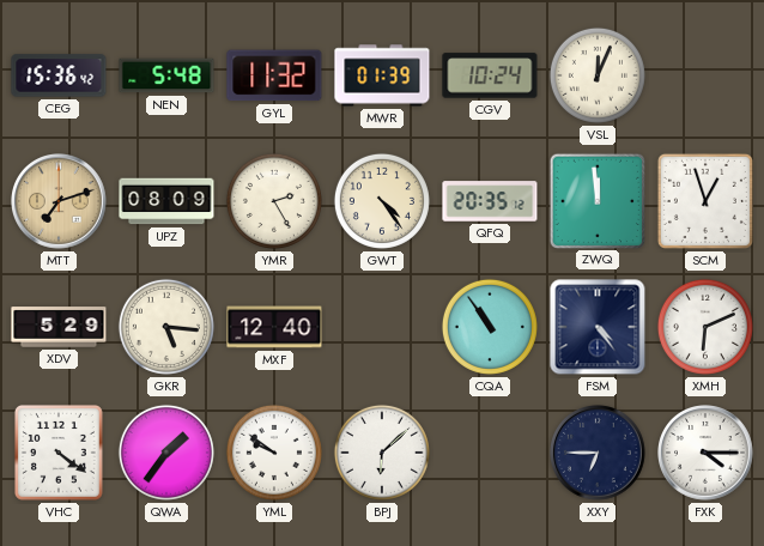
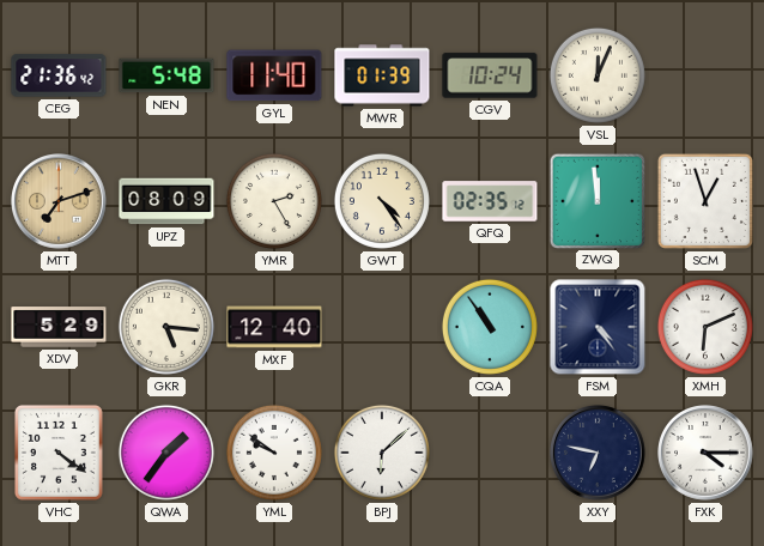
CEG: 15:36 -> 21:36 (59, 75)
GYL: 11:32 -> 11:40 (274, 75)
QFQ: 20:35 -> 02:35 (490, 201)
XXY: 6:45 -> 6:47 (599, 454)
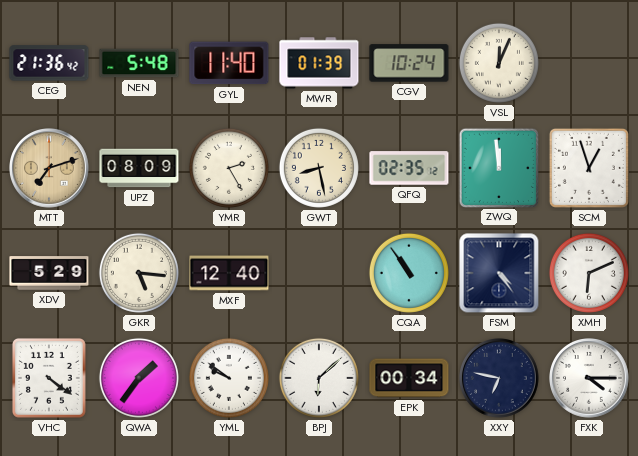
GWT: 4:24 -> 8:28 (319, 168)
EPK: none -> 00:34 (409, 378)
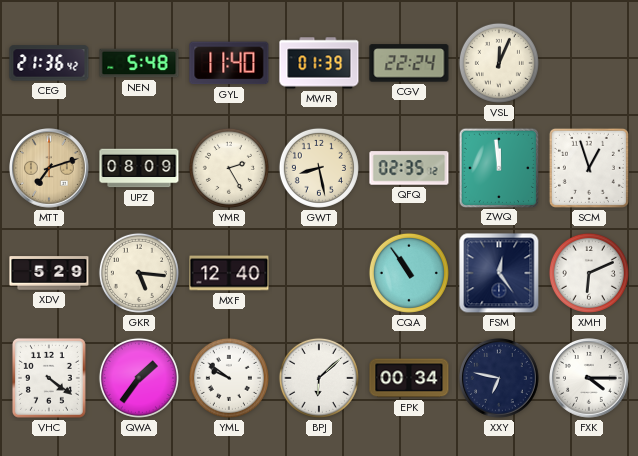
CGV: 10:24 -> 22:24 (409, 63)
FSM: 4:24 -> 12:24 (499, 273)
